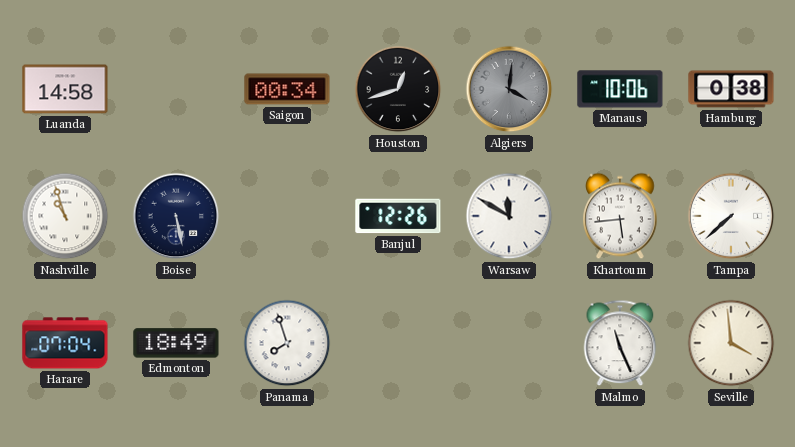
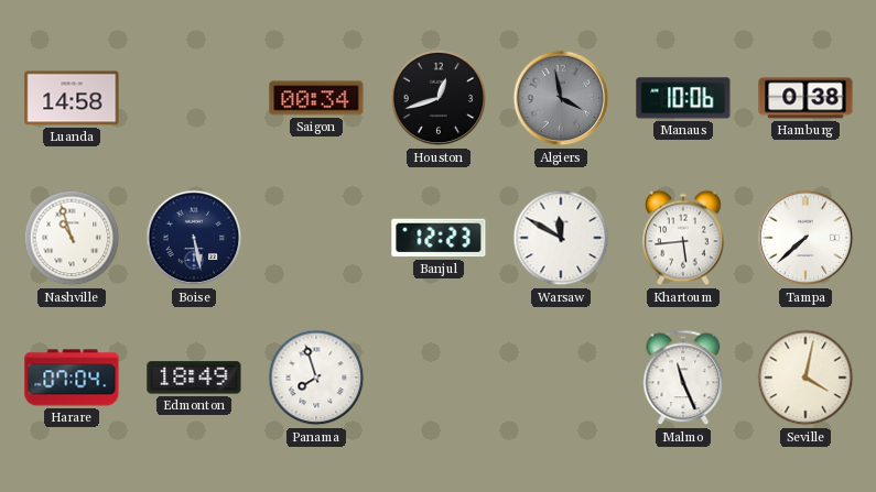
Algiers: 4:01 -> 3:58 (561, 98)
Banjul: 12:26 -> 12:23 (439, 238)
Seville: 3:59 -> 4:02 (805, 378)
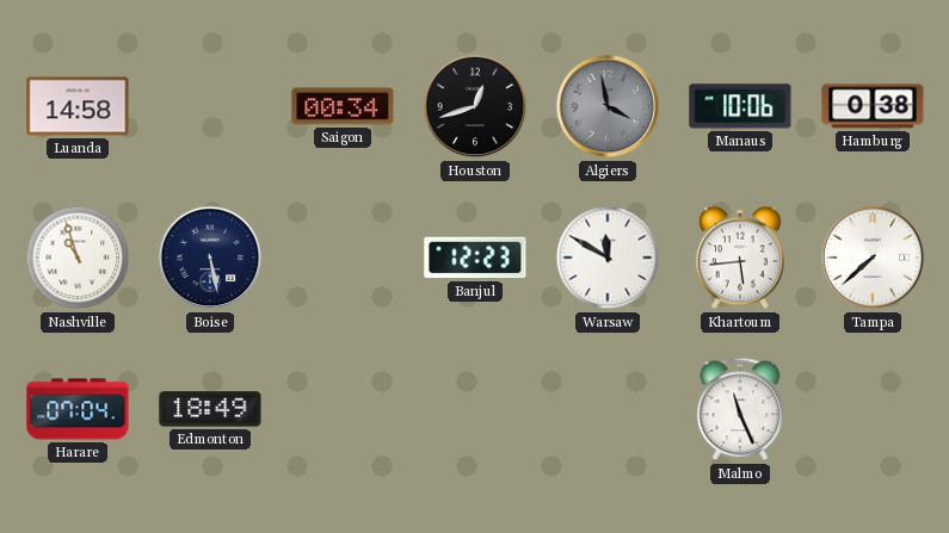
Panama: 7:57 -> none (316, 378)
Seville: 4:02 -> none (805, 378)
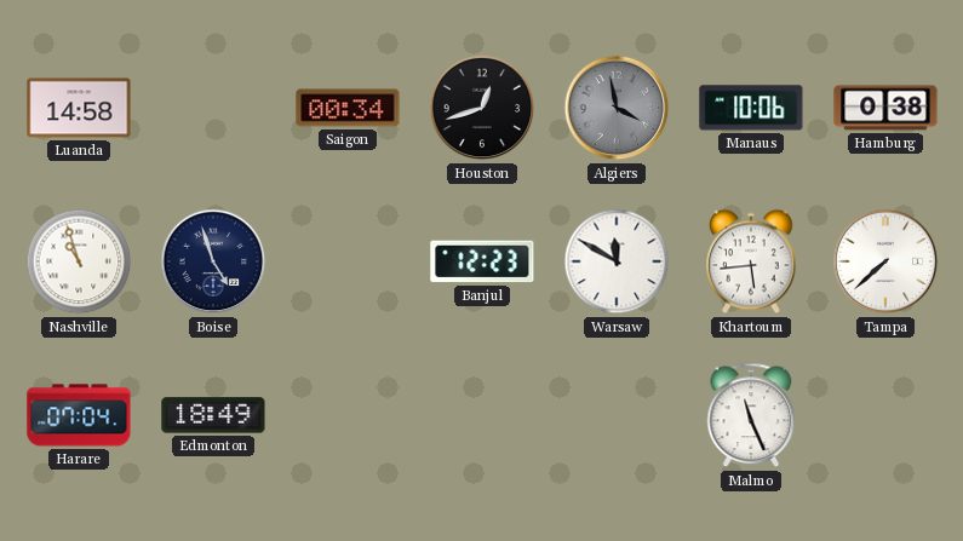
Boise: 5:28 -> 4:57 (213, 261)
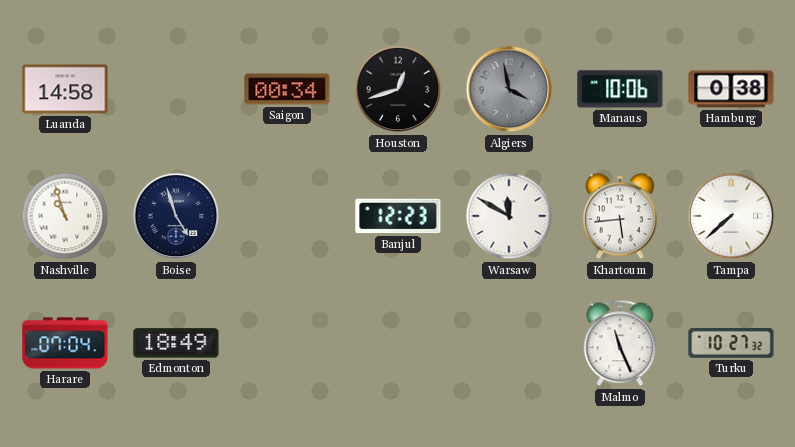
Turku: none -> 10:27 (731, 344)
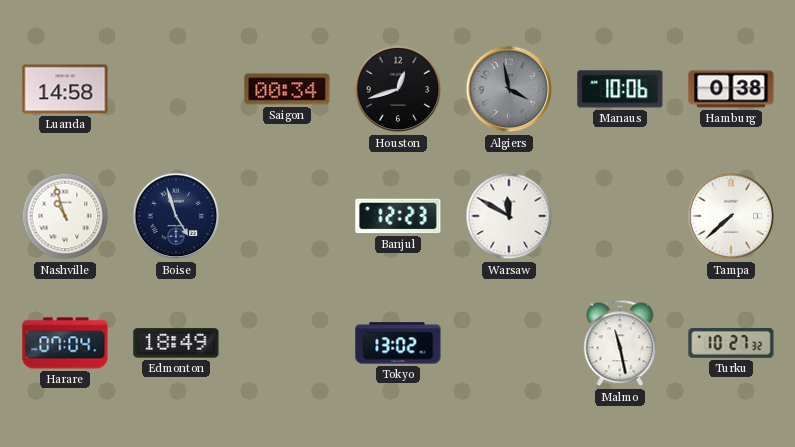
Khartoum: 5:44 -> none (620, 216)
Tokyo: none -> 13:02 (398, 343)
Malmo: 11:26 -> 11:28 (620, 343)
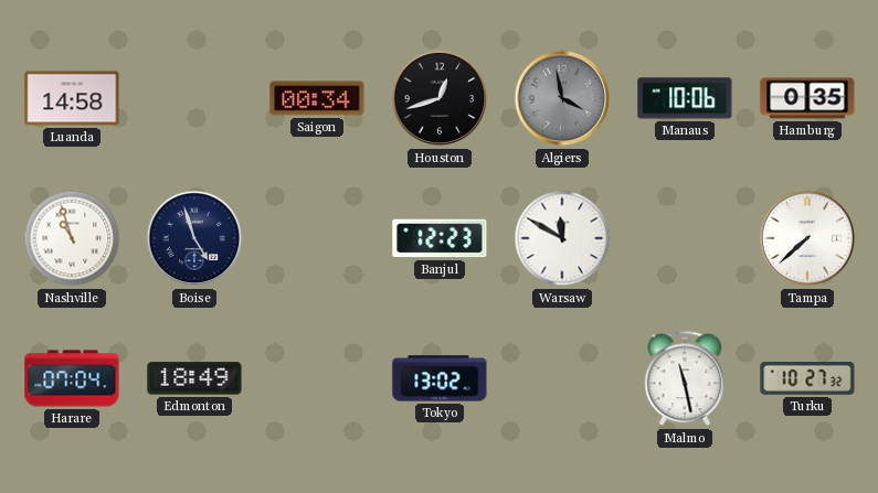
Hamburg: 0:38 -> 0:35 (807, 98)
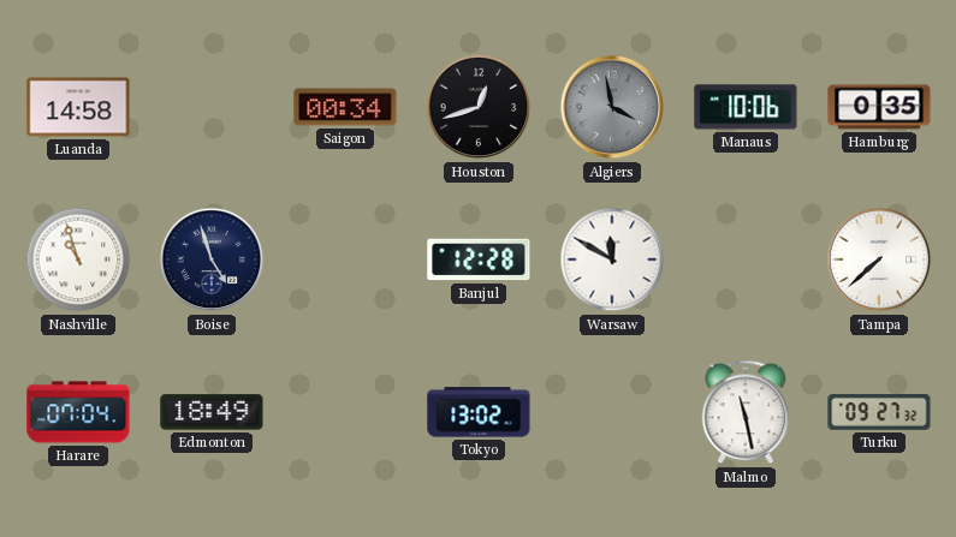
Banjul: 12:23 -> 12:28 (479, 259)
Turku: 10:27 -> 09:27 (879, 413)
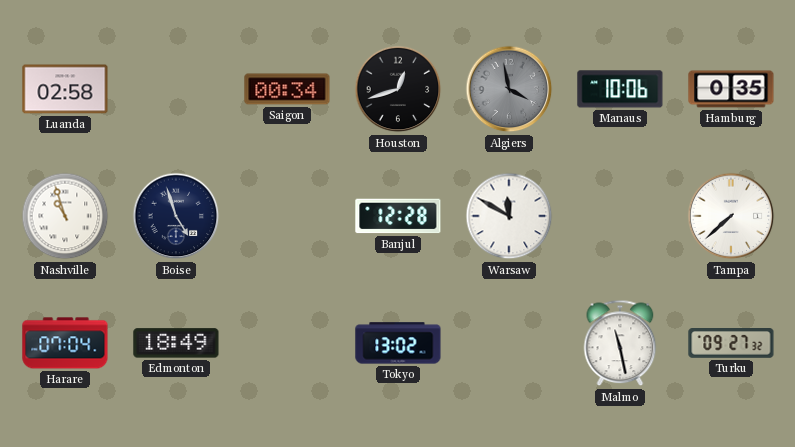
Luanda: 14:58 -> 02:58 (65, 89)
